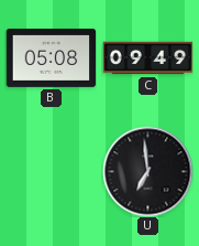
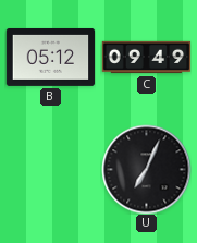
B: 05:08 -> 05:12 (50, 57)
U: 6:59 -> 7:04 (146, 169)
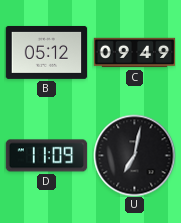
D: none -> 11:09 (46, 156)
U: 7:04 -> 7:02 (134, 155)
